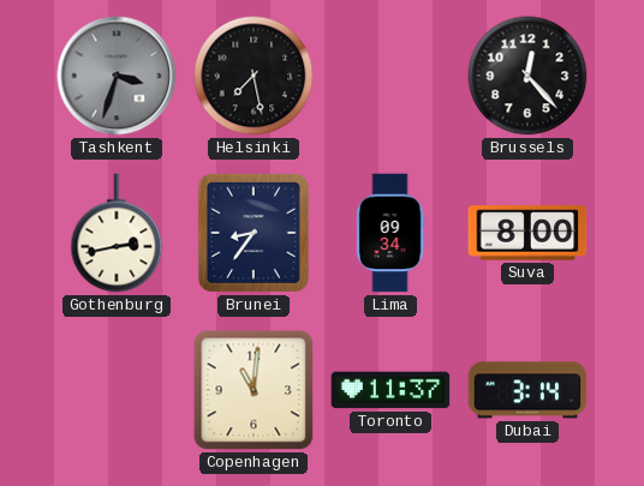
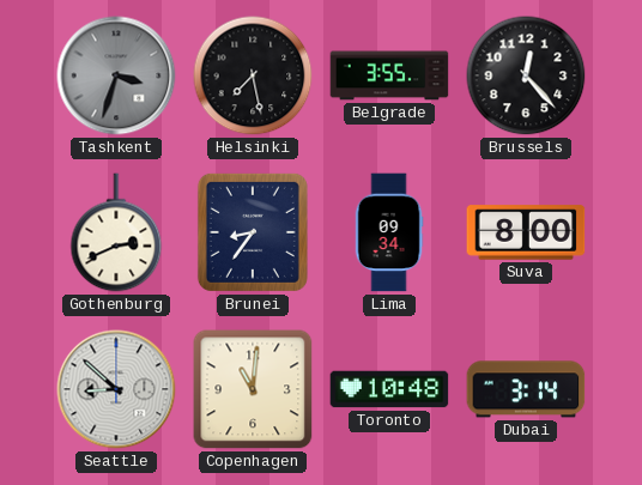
Belgrade: none -> 3:55 (389, 75)
Gothenburg: 2:43 -> 2:41 (116, 232)
Seattle: none -> 8:52 (116, 389)
Toronto: 11:37 -> 10:48 (389, 389)
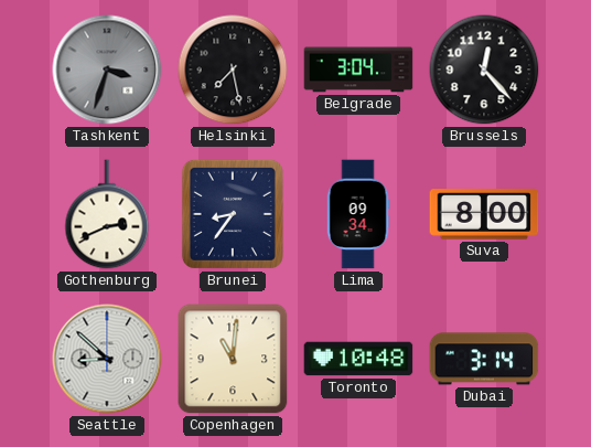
Belgrade: 3:55 -> 3:04 (358, 70)
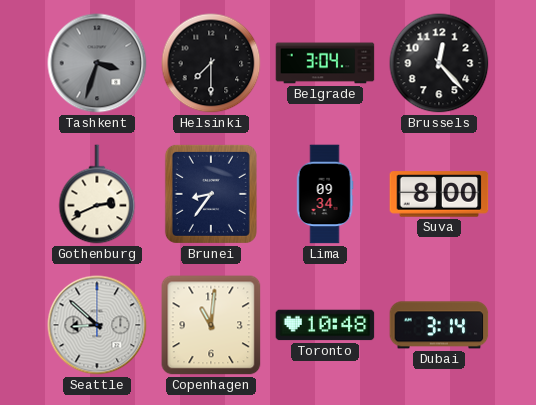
Helsinki: 7:28 -> 7:30 (211, 63)
